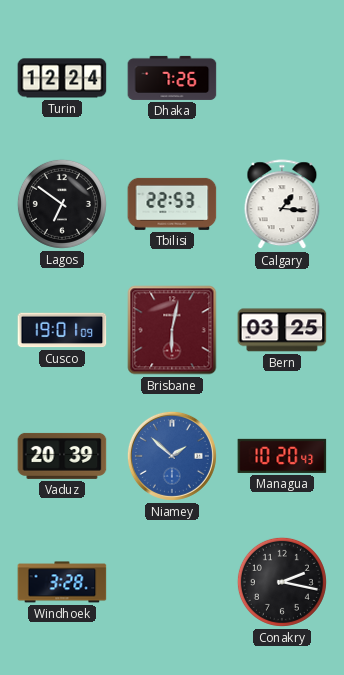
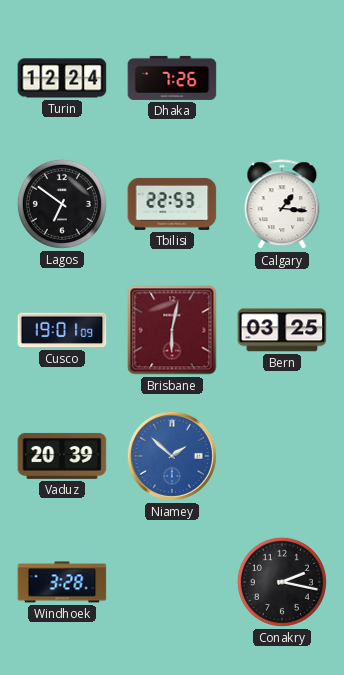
Managua: 10:20 -> none (282, 456)
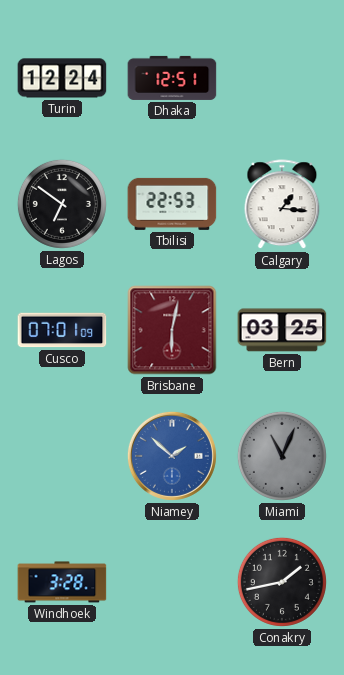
Dhaka: 7:26 -> 12:51 (172, 78)
Cusco: 19:01 -> 07:01 (62, 330)
Vaduz: 20:39 -> none (62, 456)
Miami: none -> 11:04 (282, 456)
Conakry: 2:17 -> 1:43 (282, 582)
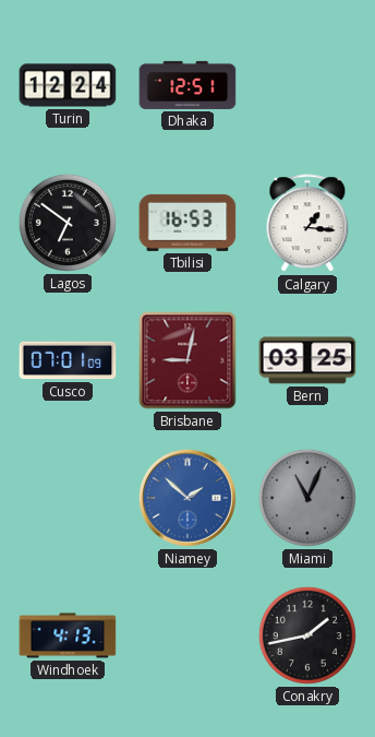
Tbilisi: 22:53 -> 16:53 (187, 223)
Brisbane: 6:02 -> 9:02 (187, 360)
Windhoek: 3:28 -> 4:13 (68, 635)
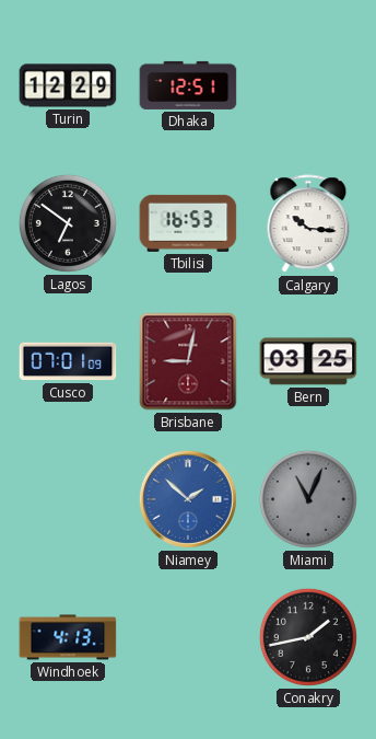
Turin: 12:24 -> 12:29 (68, 85)
Calgary: 1:16 -> 10:16 (308, 224)
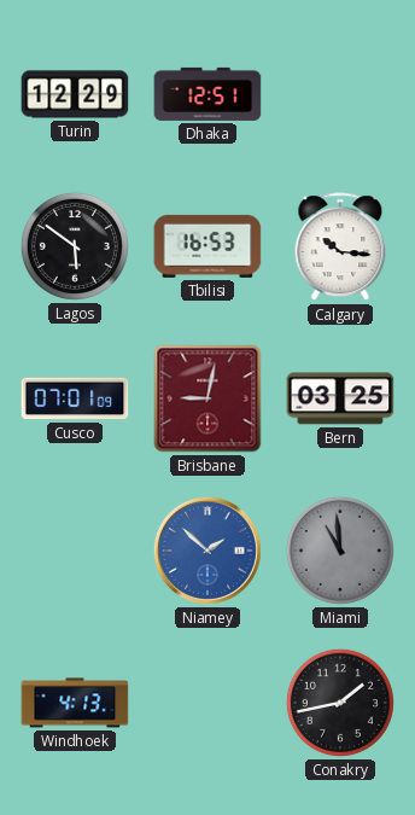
Lagos: 6:51 -> 5:51 (75, 246)
Miami: 11:04 -> 10:59 (340, 551)
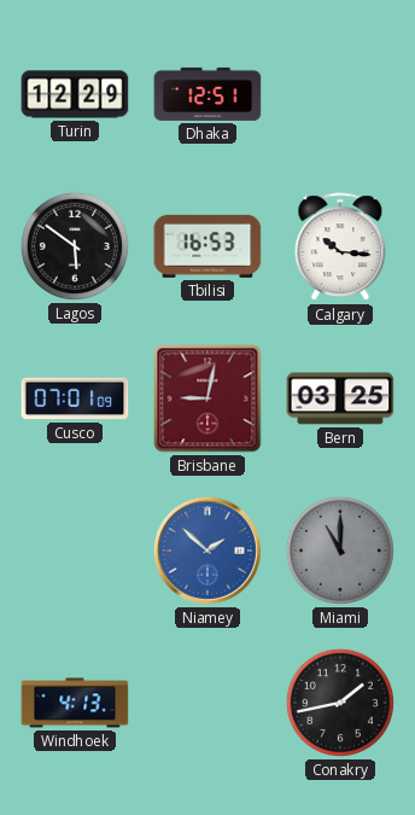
Miami: 10:59 -> 11:00 (340, 551)
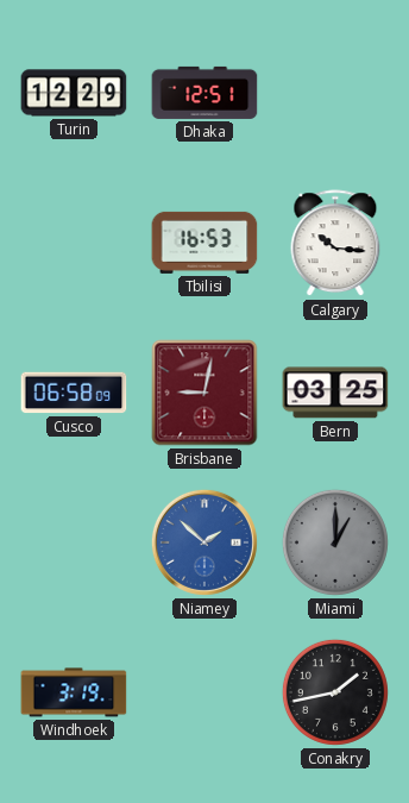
Lagos: 5:51 -> none (75, 246)
Cusco: 07:01 -> 06:58 (74, 393)
Miami: 11:00 -> 1:00 (335, 542)
Windhoek: 4:13 -> 3:19 (74, 692)
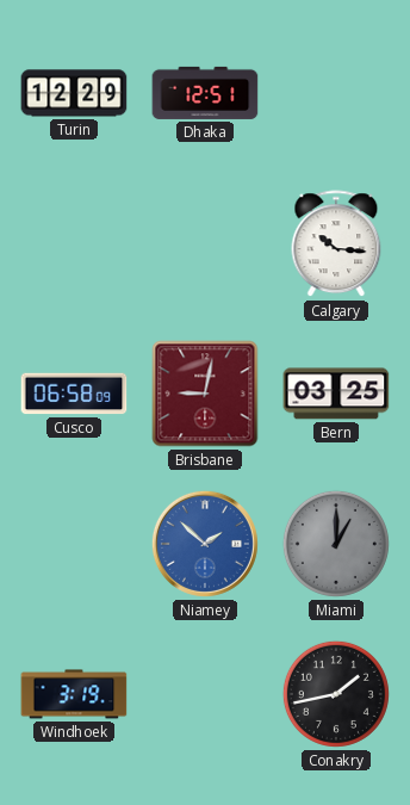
Tbilisi: 16:53 -> none (204, 243)
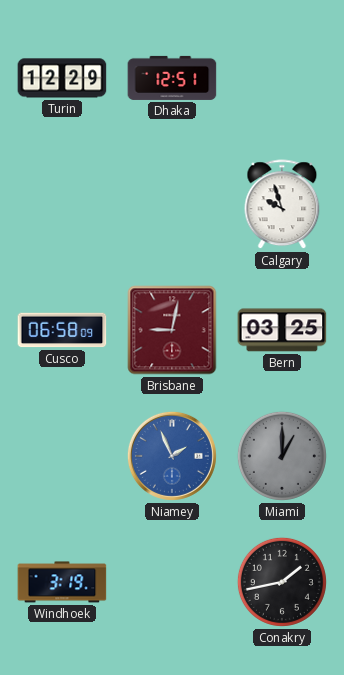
Calgary: 10:16 -> 9:57 (282, 205)
Niamey: 1:52 -> 1:56 (172, 456)
